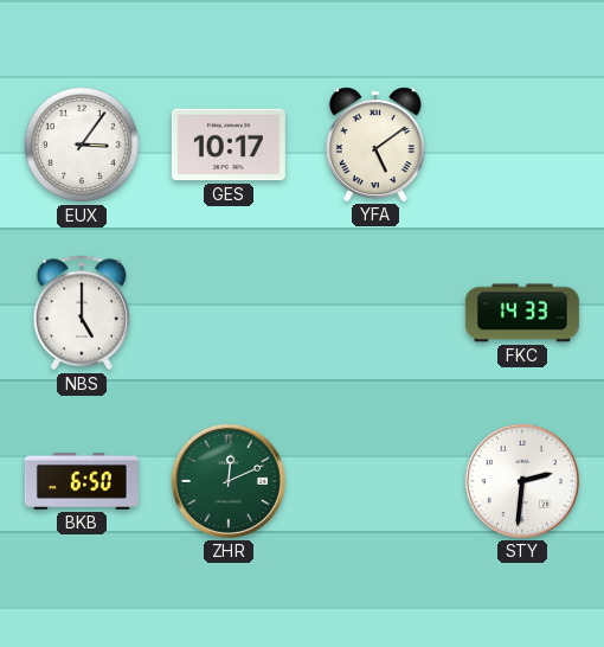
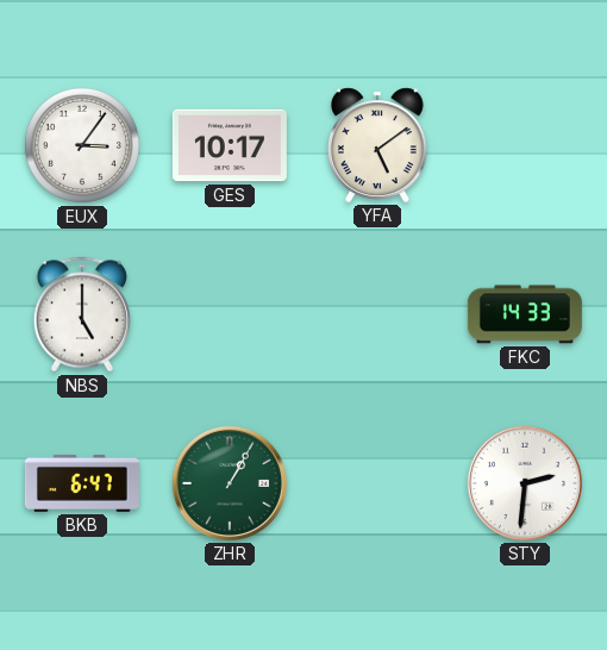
BKB: 6:50 -> 6:47 (82, 483)
ZHR: 12:11 -> 1:05 (230, 483)
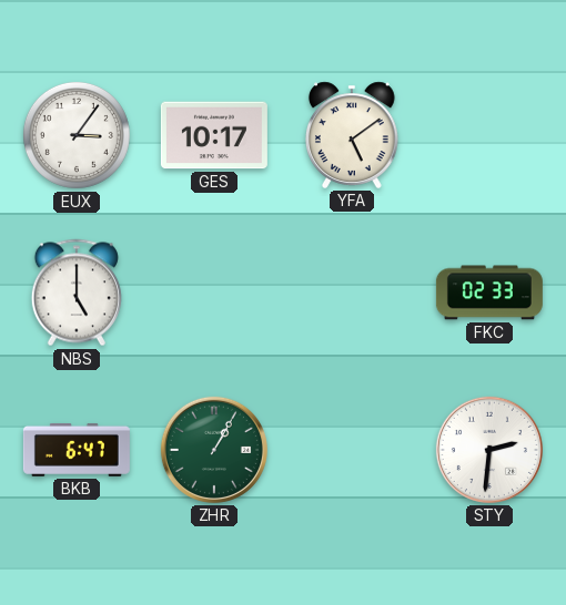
FKC: 14:33 -> 02:33 (489, 293)
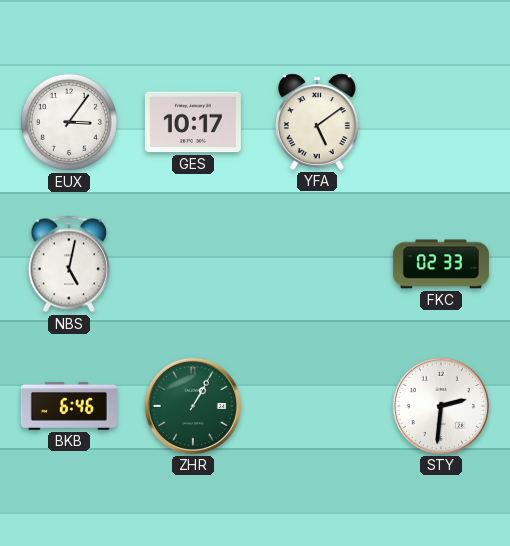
NBS: 5:00 -> 5:02 (69, 264)
BKB: 6:47 -> 6:46 (69, 406)
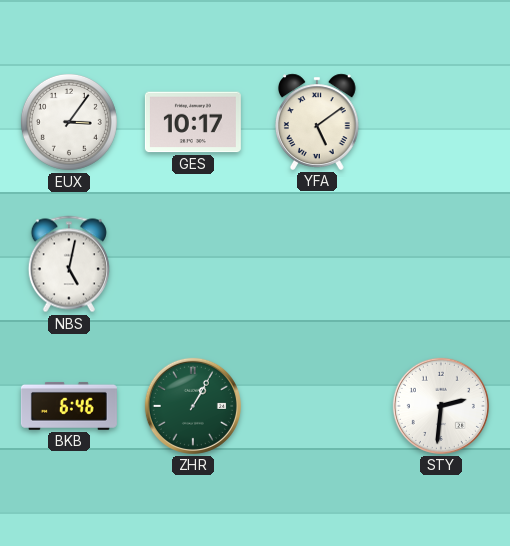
FKC: 02:33 -> none (441, 264)
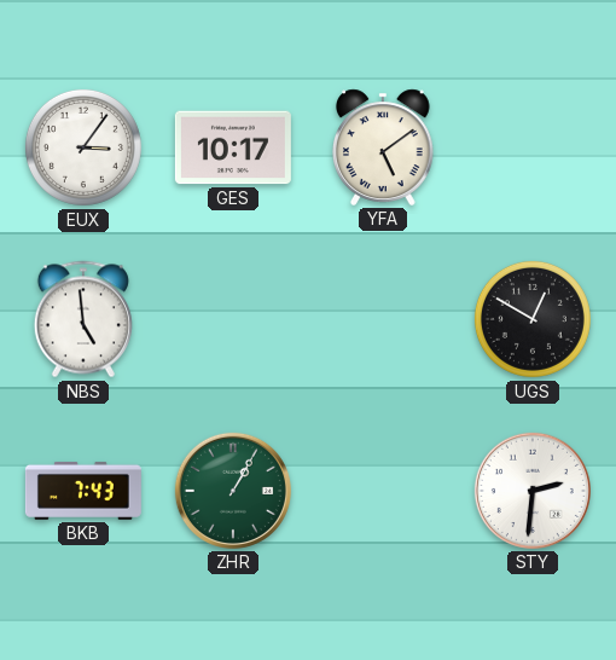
NBS: 5:02 -> 4:59 (83, 319)
UGS: none -> 12:50 (533, 319)
BKB: 6:46 -> 7:43 (83, 491)
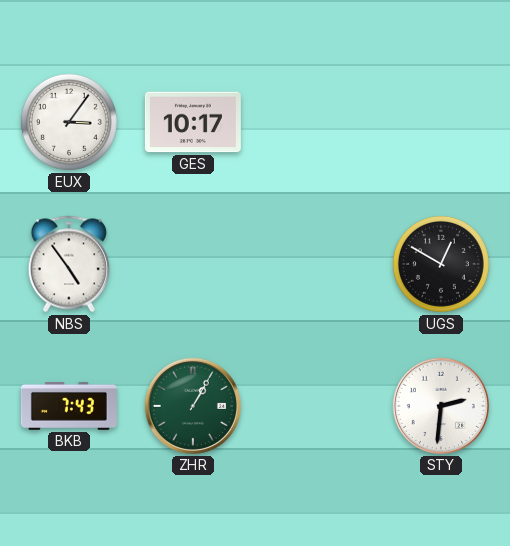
YFA: 5:09 -> none (384, 147)
NBS: 4:59 -> 4:54 (69, 264)
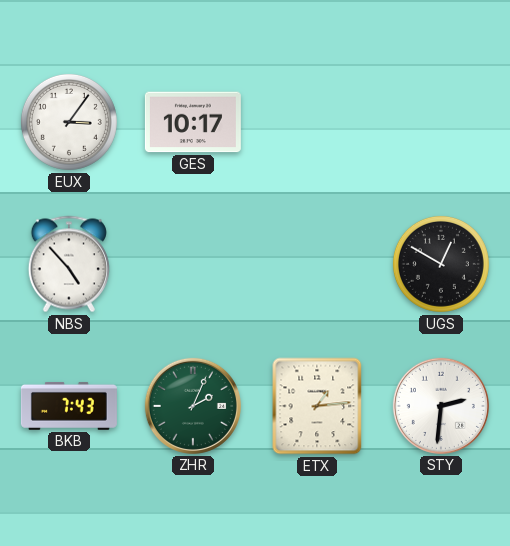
NBS: 4:54 -> 4:53 (69, 264)
ZHR: 1:05 -> 2:04 (193, 406)
ETX: none -> 1:14 (317, 406)
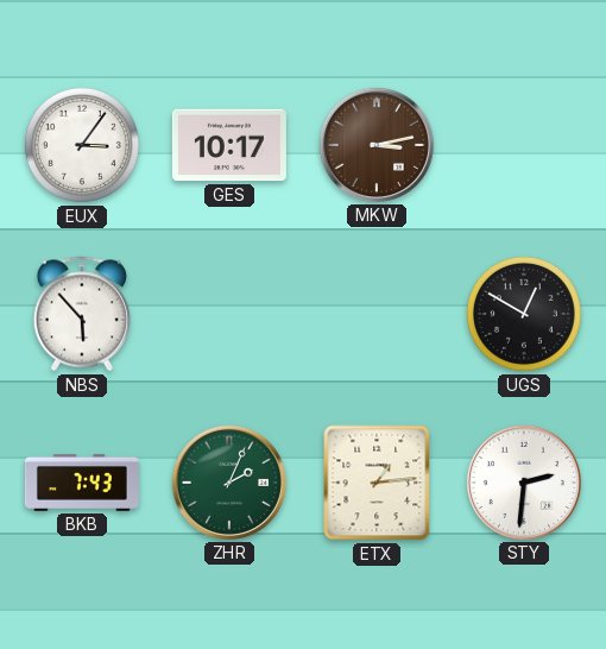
MKW: none -> 3:13 (377, 145)
NBS: 4:53 -> 5:53 (82, 314)
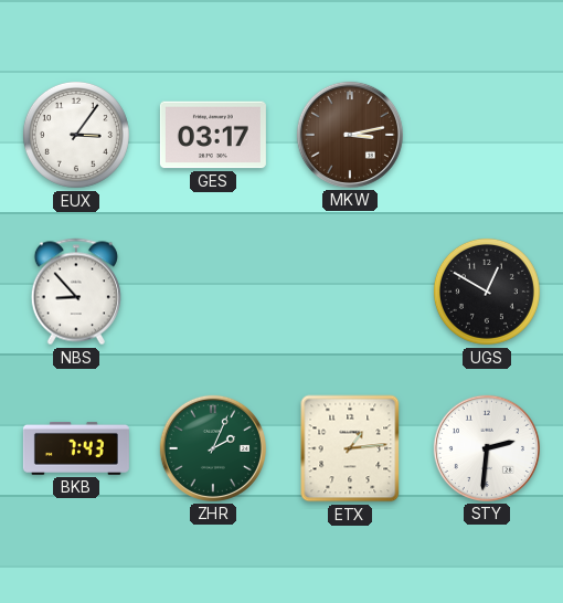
GES: 10:17 -> 03:17 (213, 135)
NBS: 5:53 -> 8:53 (76, 292)
